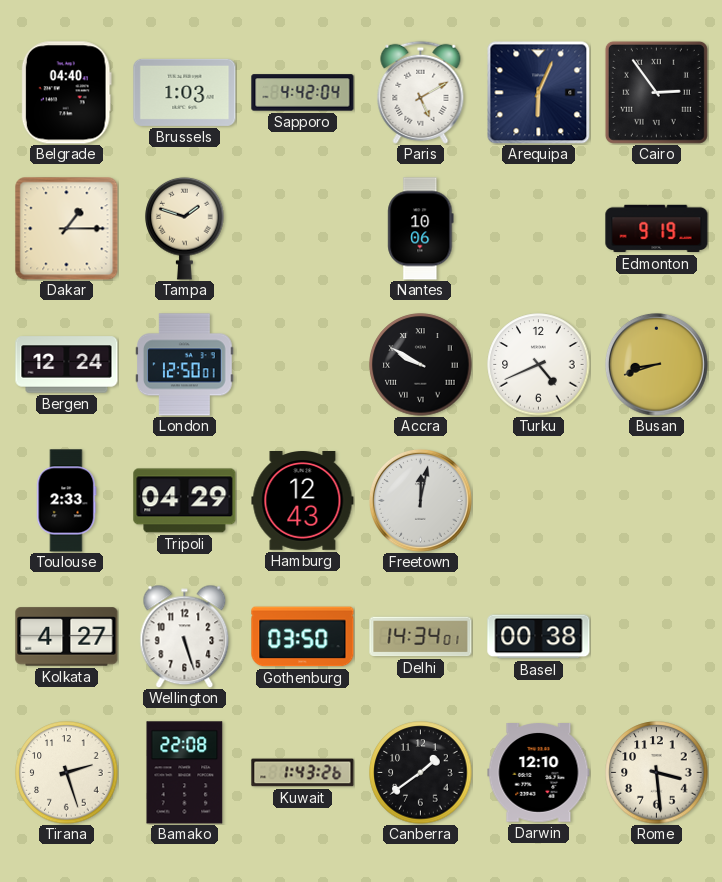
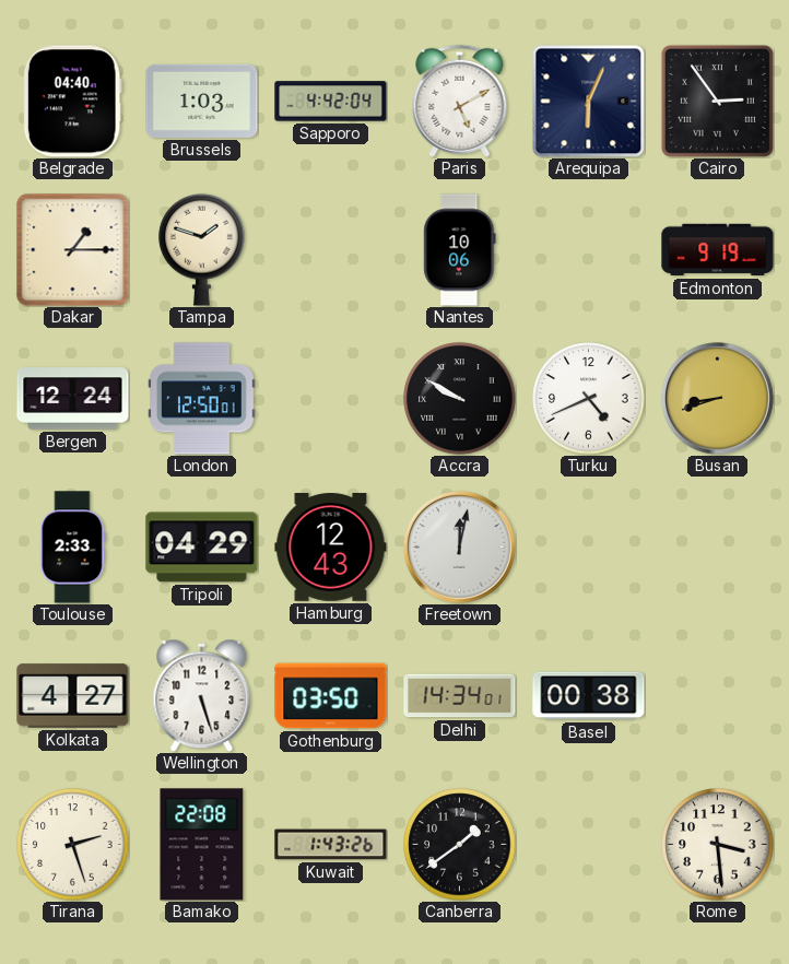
Darwin: 12:10 -> none (539, 773)
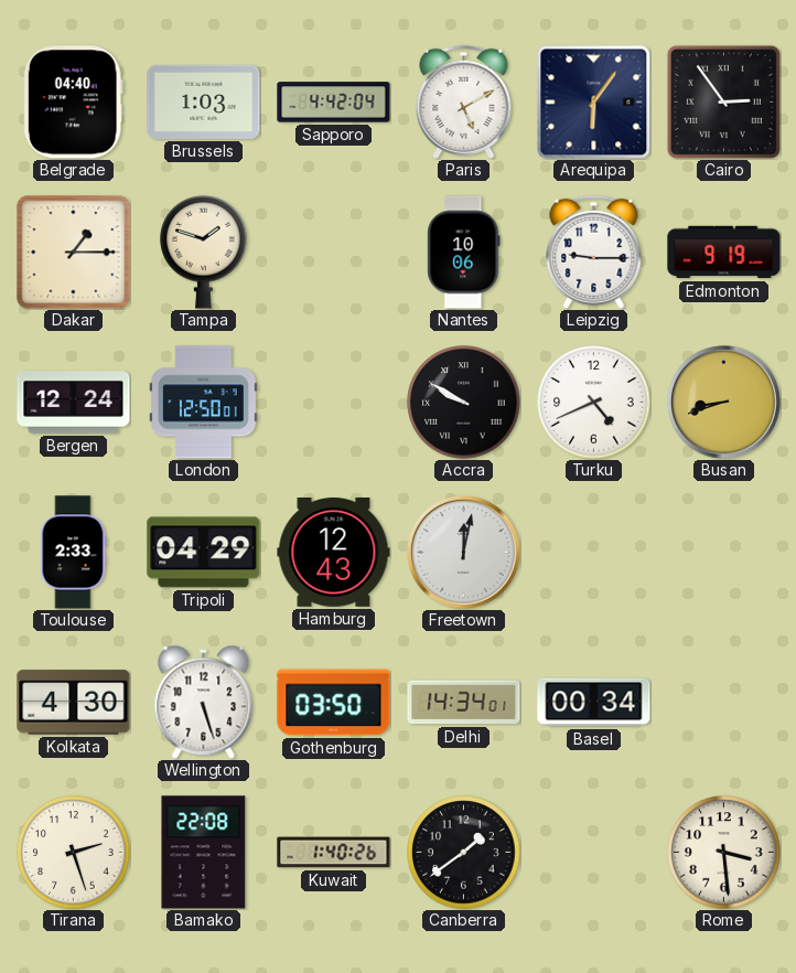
Arequipa: 6:04 -> 6:06 (593, 101)
Leipzig: none -> 9:15 (594, 252)
Kolkata: 4:27 -> 4:30 (74, 703)
Basel: 00:38 -> 00:34 (594, 703)
Kuwait: 1:43 -> 1:40 (334, 853)
